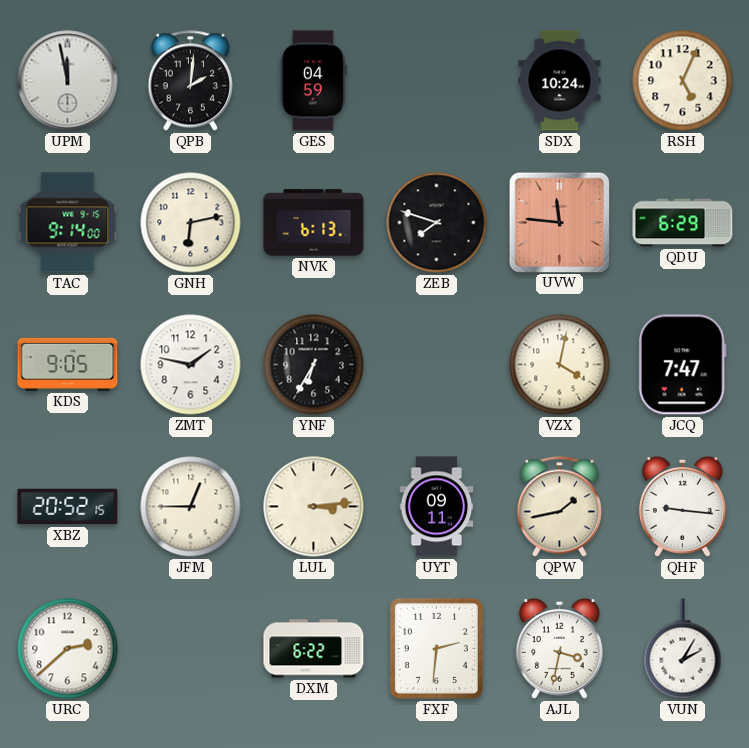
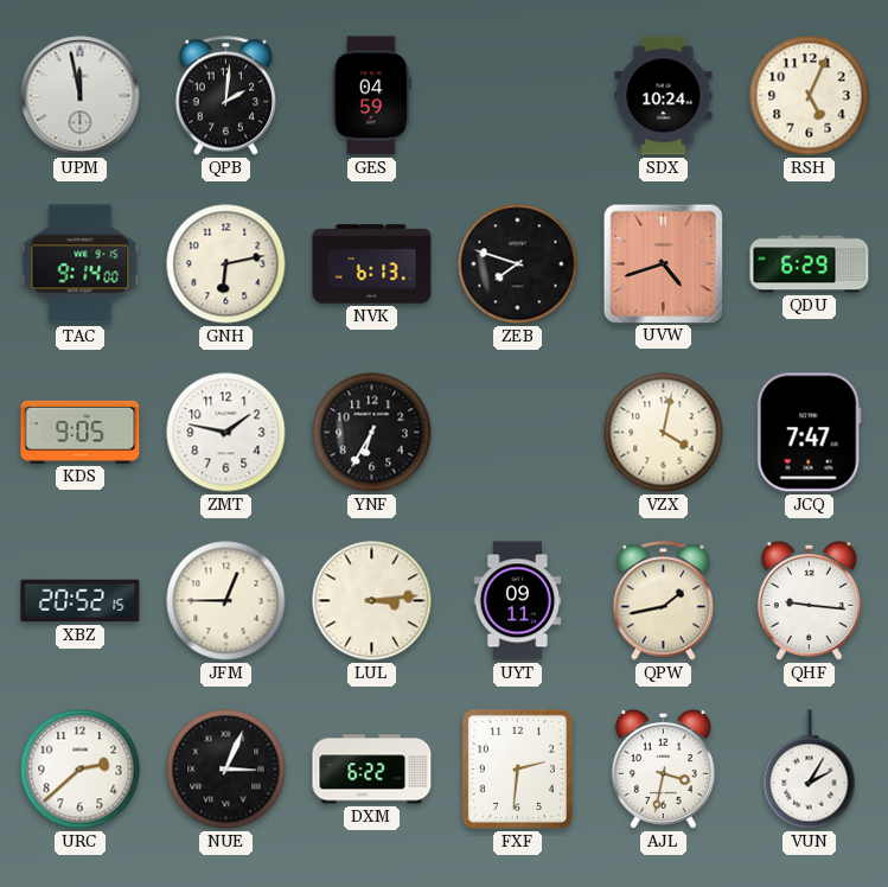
UVW: 11:46 -> 4:42 (663, 263)
NUE: none -> 3:04 (226, 770)
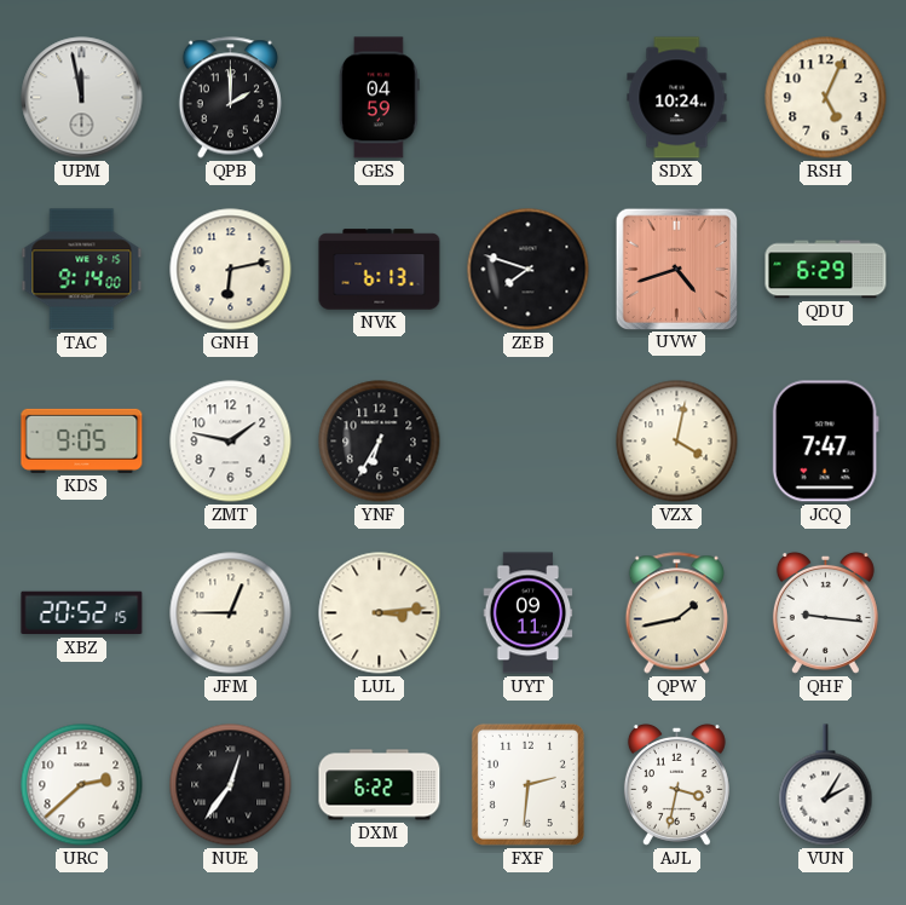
QPB: 2:01 -> 2:00 (230, 98)
NUE: 3:04 -> 12:36 (231, 785)
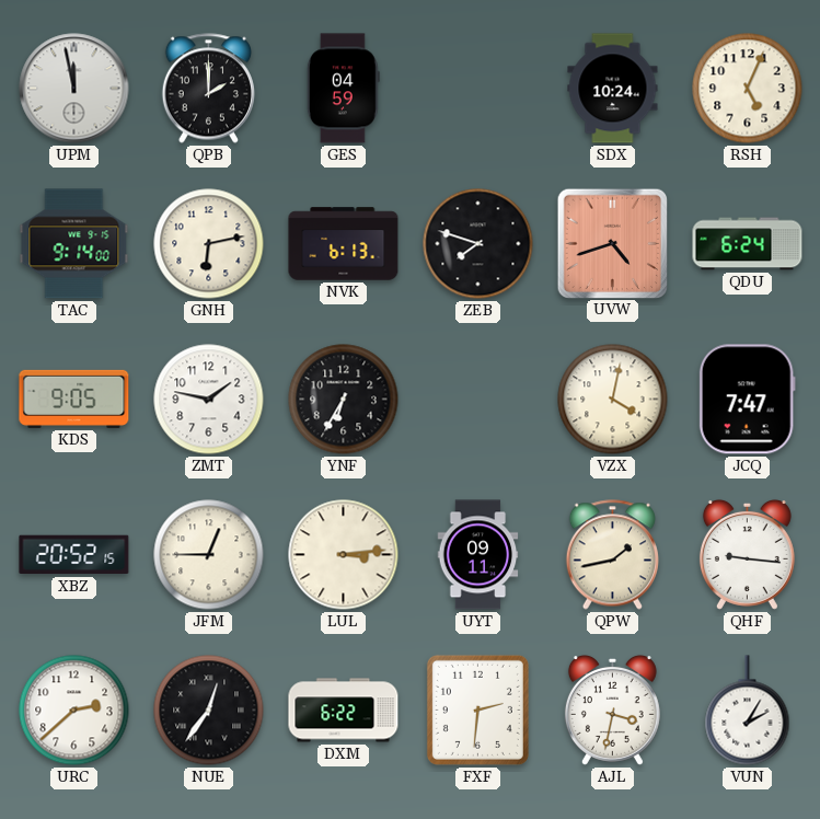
QDU: 6:29 -> 6:24 (748, 244)
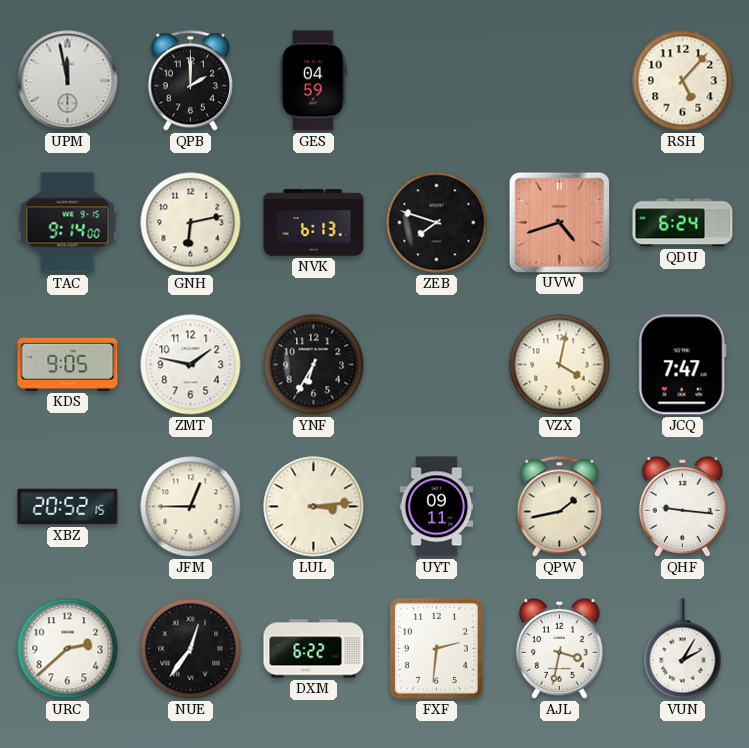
SDX: 10:24 -> none (613, 89)
RSH: 5:04 -> 5:07 (683, 81)
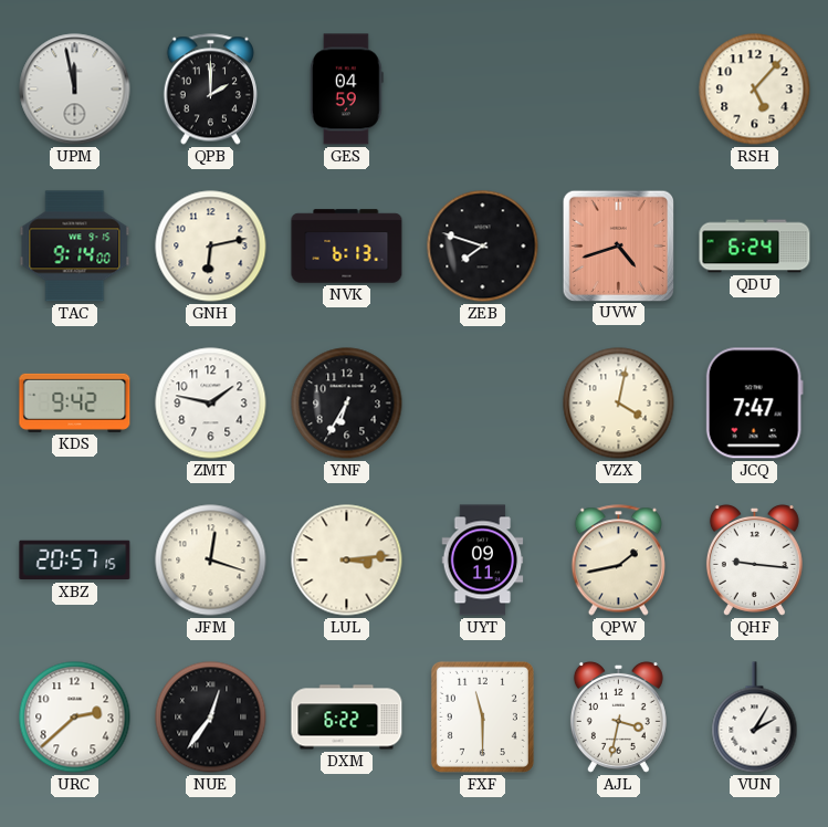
KDS: 9:05 -> 9:42 (75, 402)
XBZ: 20:52 -> 20:57 (75, 561)
JFM: 12:45 -> 12:18 (211, 561)
FXF: 2:31 -> 11:30 (482, 716)
